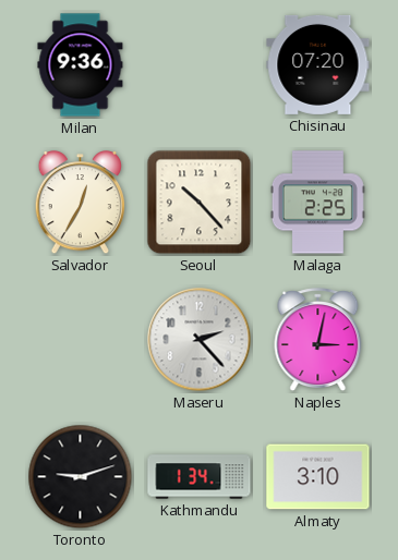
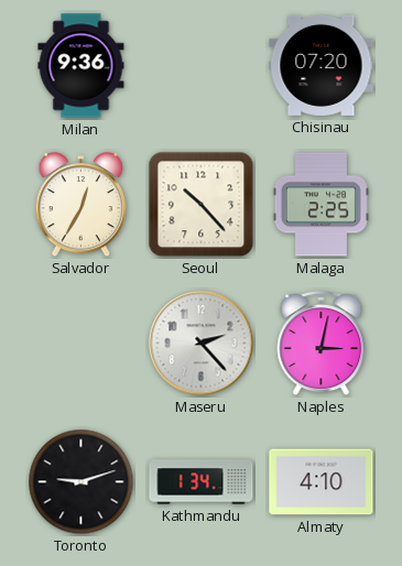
Almaty: 3:10 -> 4:10 (322, 482)
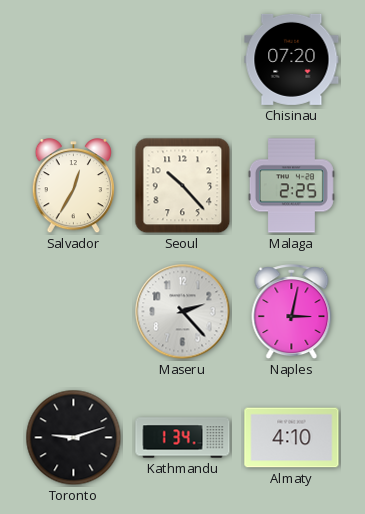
Milan: 9:36 -> none (82, 66)
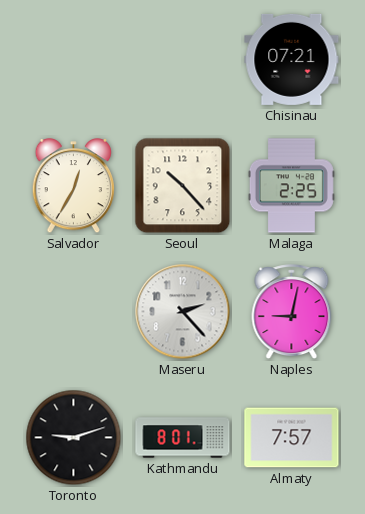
Chisinau: 07:20 -> 07:21 (292, 59)
Naples: 3:02 -> 9:02 (292, 312)
Kathmandu: 1:34 -> 8:01 (183, 438)
Almaty: 4:10 -> 7:57 (292, 438)
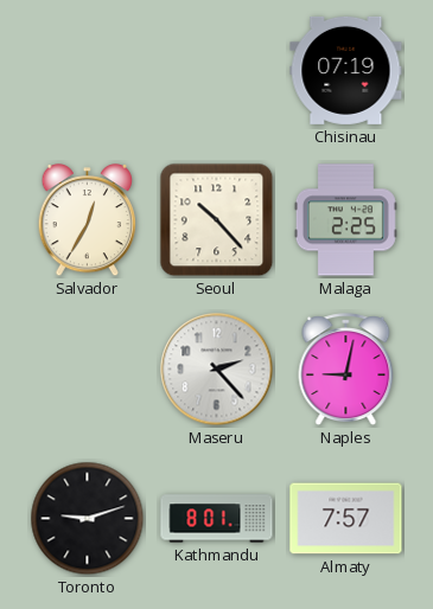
Chisinau: 07:21 -> 07:19 (346, 70)
